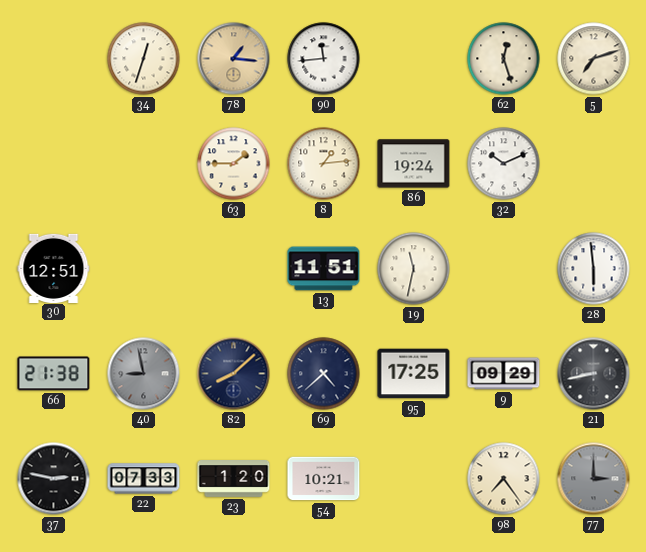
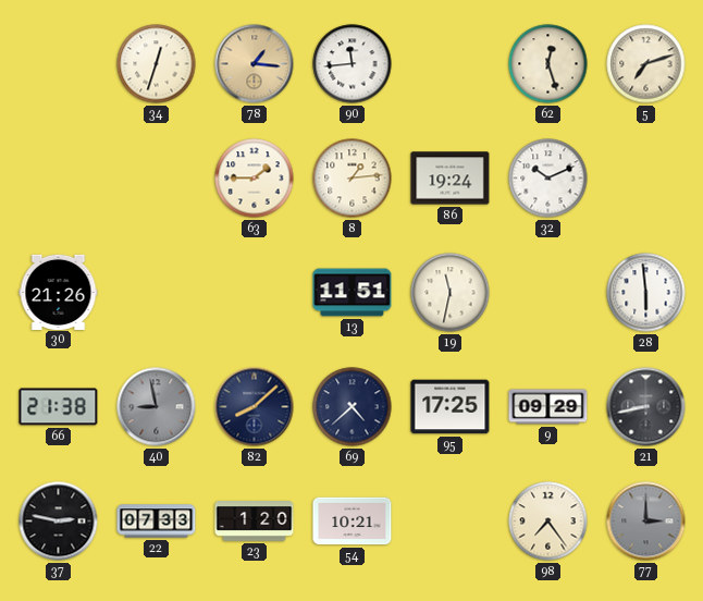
30: 12:51 -> 21:26 (59, 292)
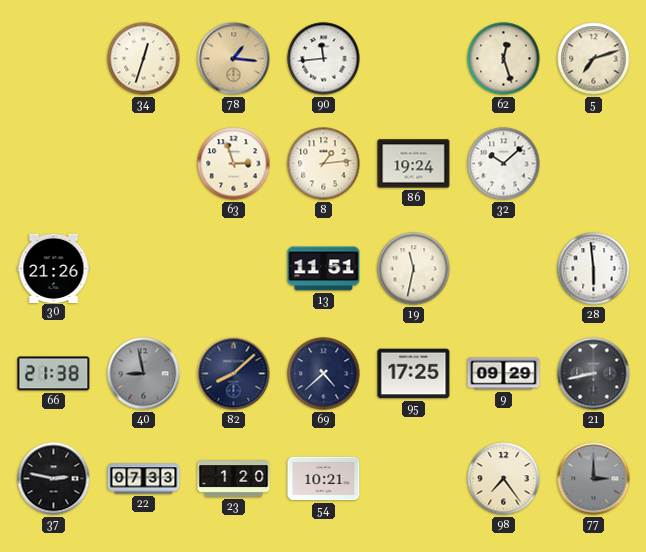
63: 1:45 -> 2:57 (234, 164)
32: 10:11 -> 10:08 (504, 164)
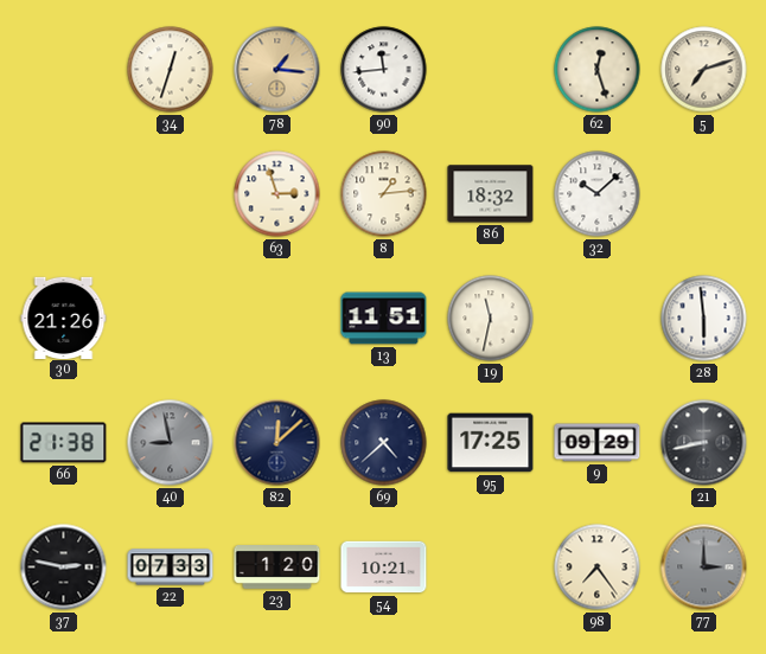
86: 19:24 -> 18:32 (491, 194)
82: 8:08 -> 12:08 (277, 443)
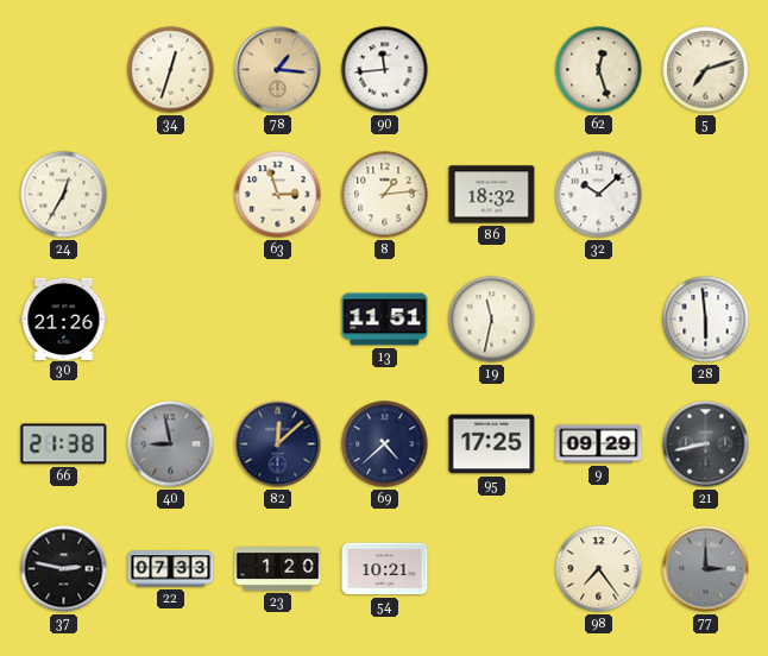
24: none -> 12:35 (64, 195)
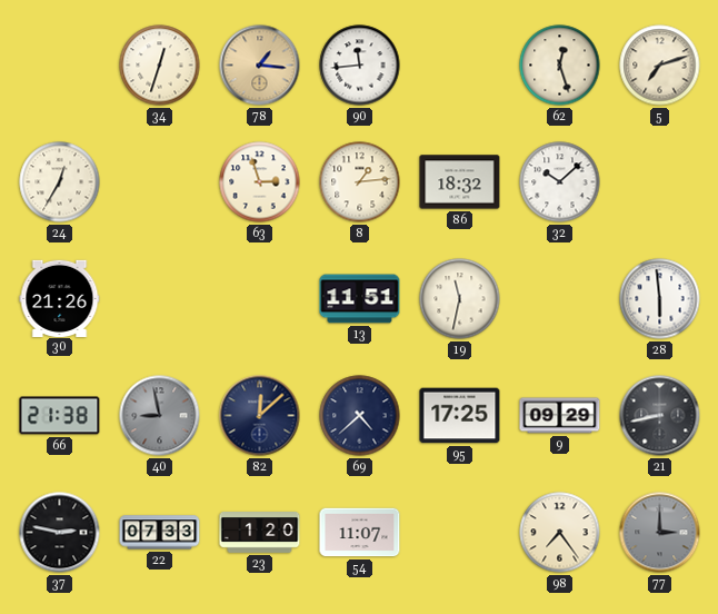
54: 10:21 -> 11:07 (360, 533)
